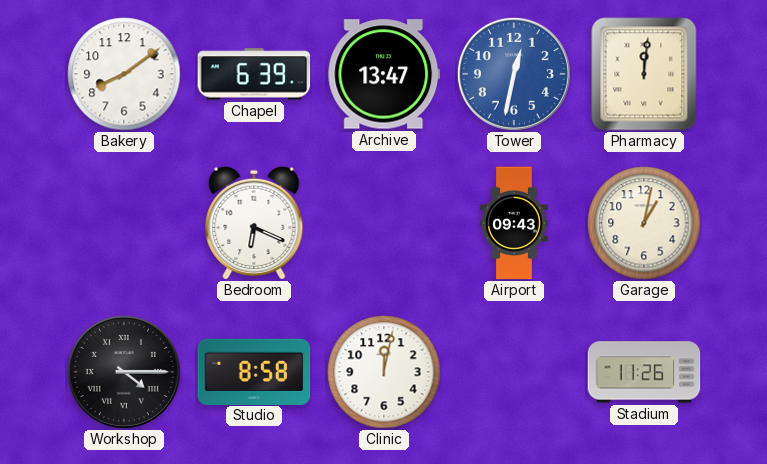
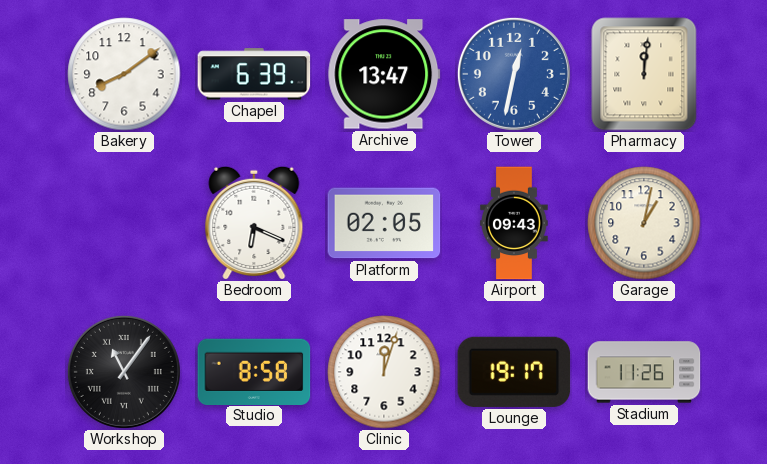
Platform: none -> 02:05 (384, 223)
Workshop: 4:15 -> 11:06 (124, 372)
Clinic: 12:02 -> 12:03 (384, 372)
Lounge: none -> 19:17 (514, 372)
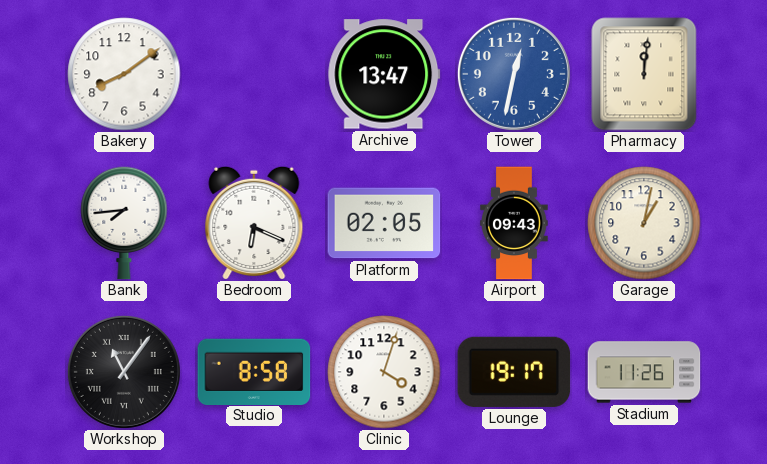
Chapel: 6:39 -> none (254, 74)
Bank: none -> 7:44 (124, 223)
Clinic: 12:03 -> 4:03 (384, 372)
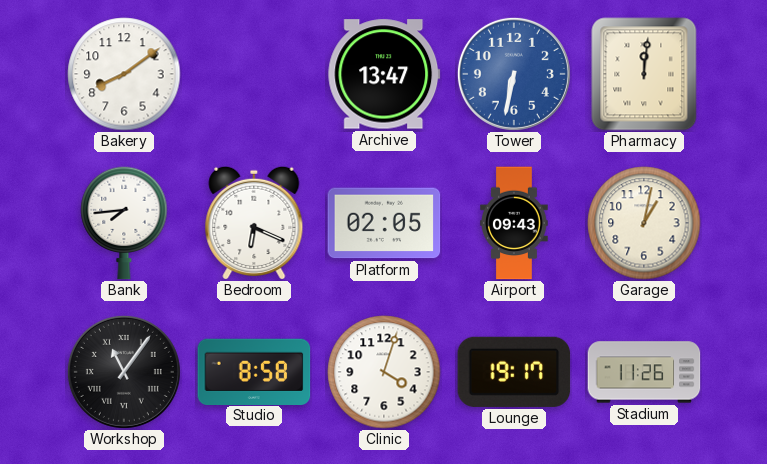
Tower: 12:32 -> 6:32 (514, 74)
